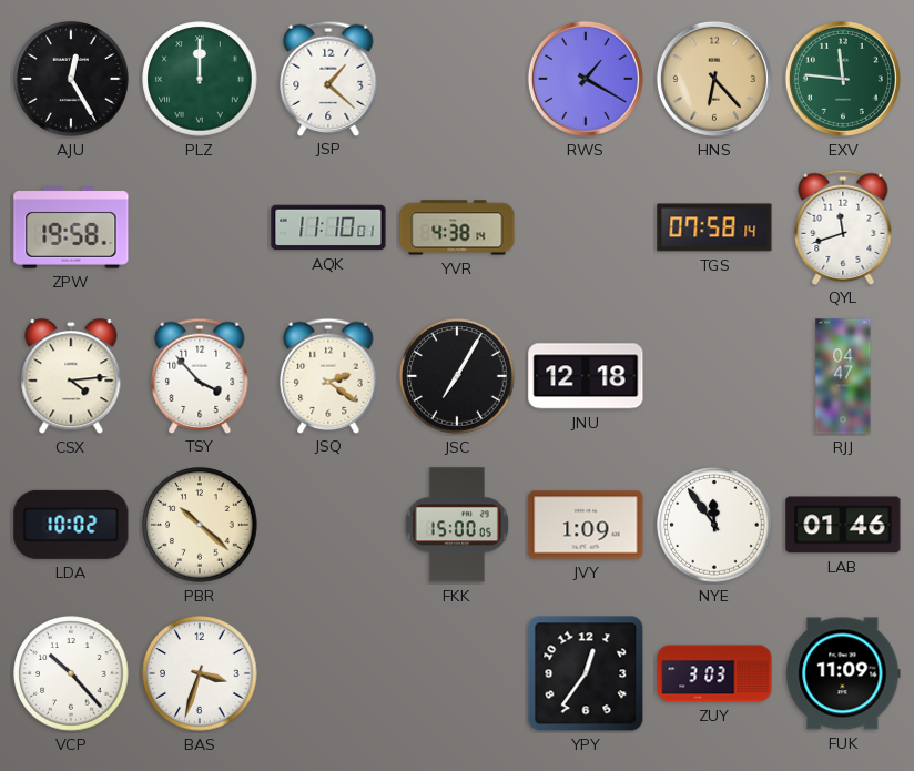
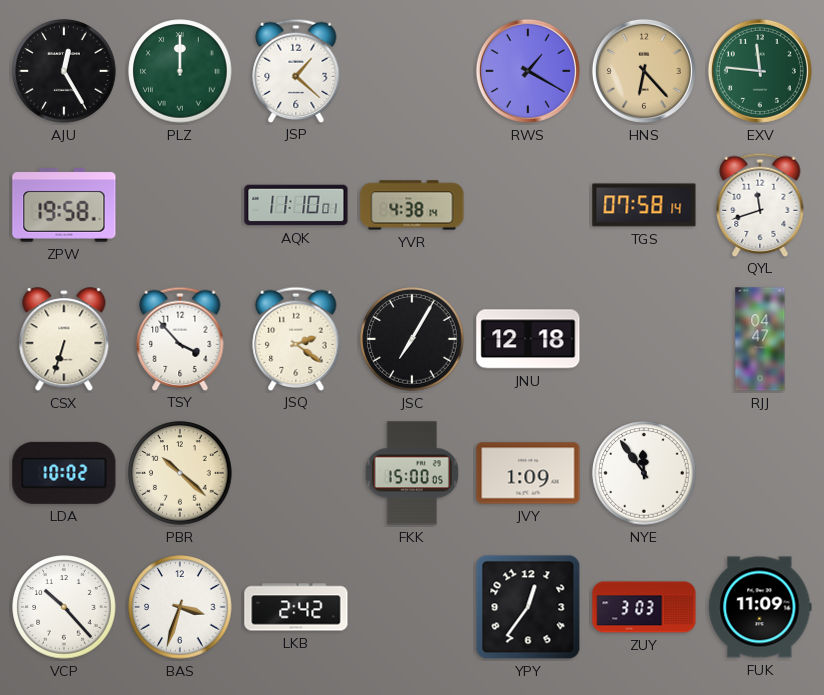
CSX: 4:14 -> 6:33 (64, 340)
LAB: 01:46 -> none (843, 525)
LKB: none -> 2:42 (296, 607)
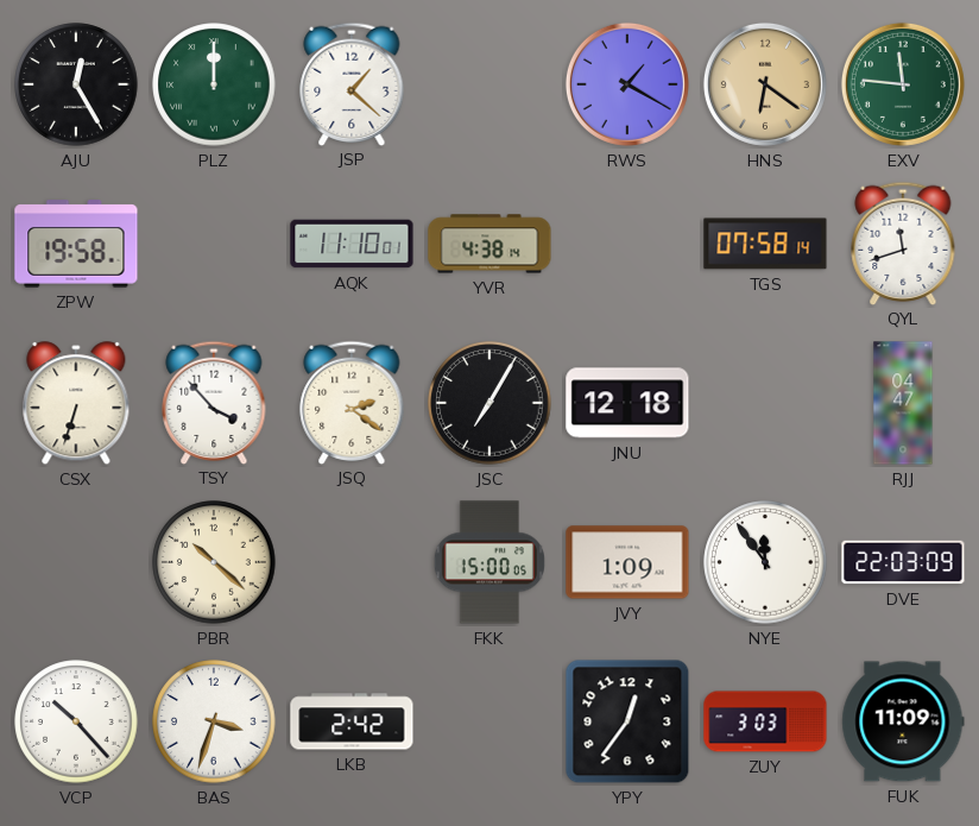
HNS: 6:23 -> 6:21 (765, 84)
LDA: 10:02 -> none (64, 473)
DVE: none -> 22:03 (903, 562)
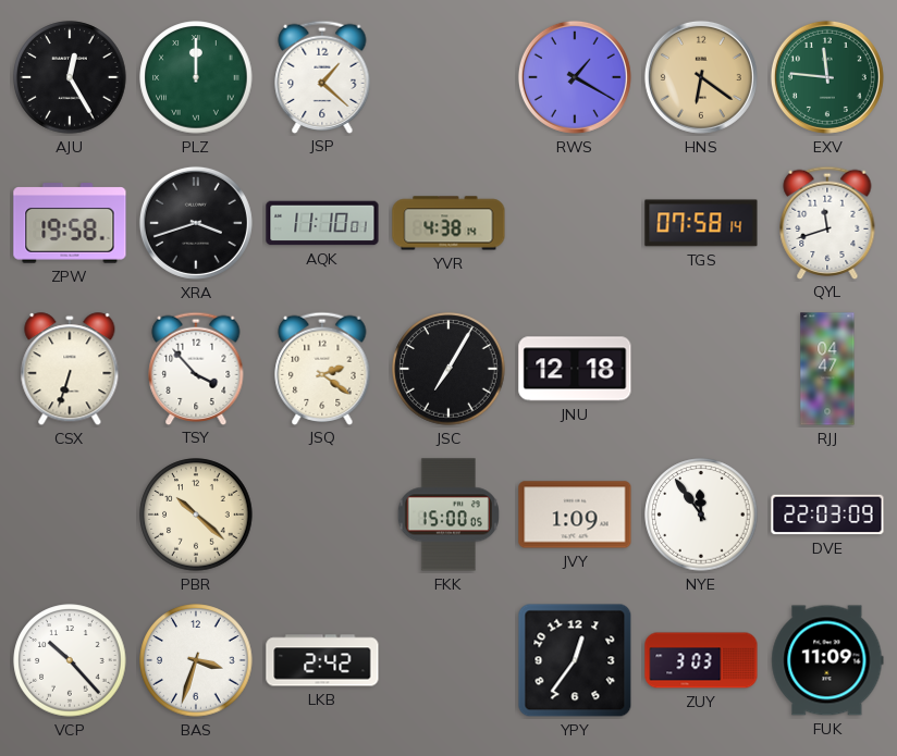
XRA: none -> 3:42 (196, 223)
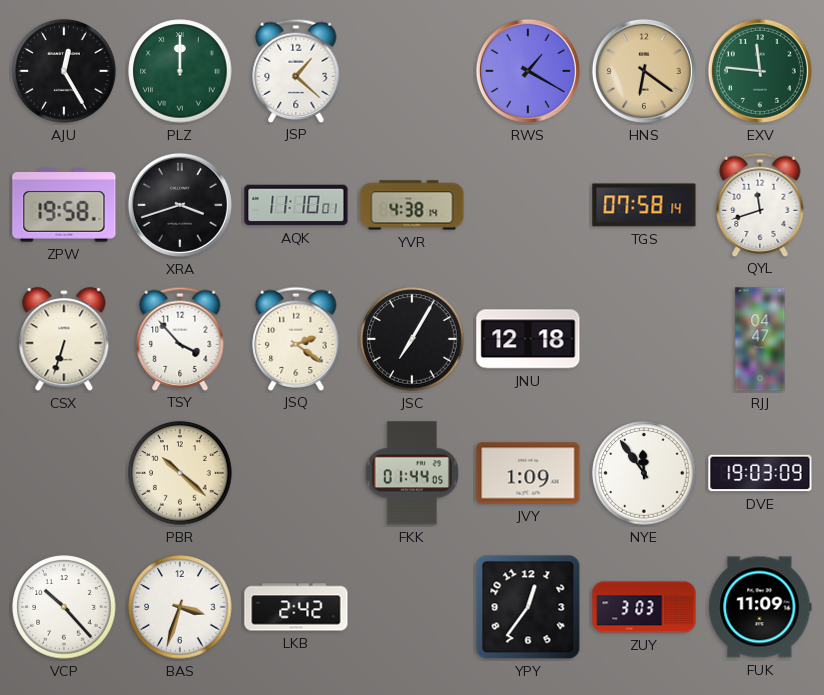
FKK: 15:00 -> 01:44 (412, 473)
DVE: 22:03 -> 19:03 (760, 473)
